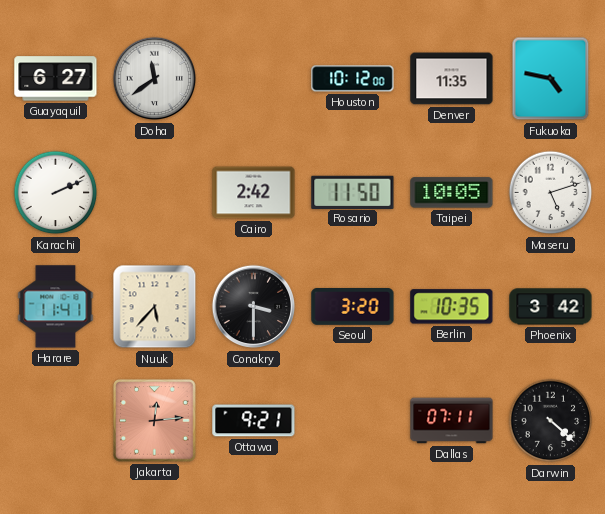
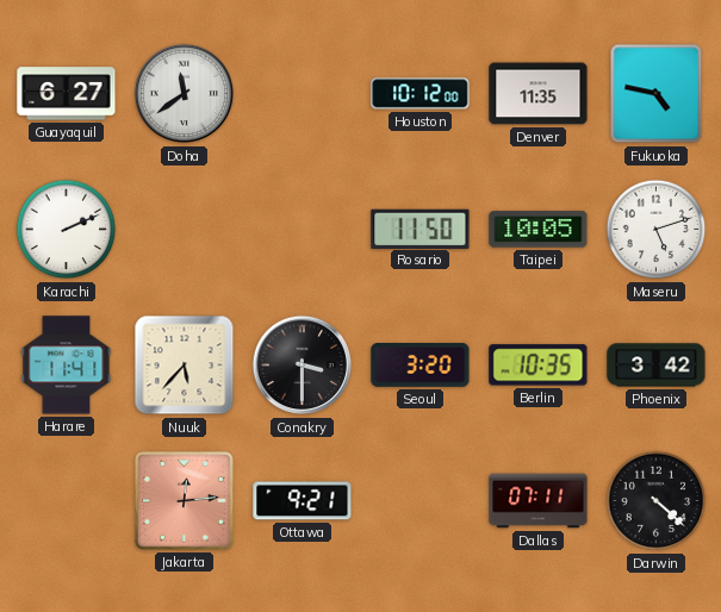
Cairo: 2:42 -> none (254, 193)
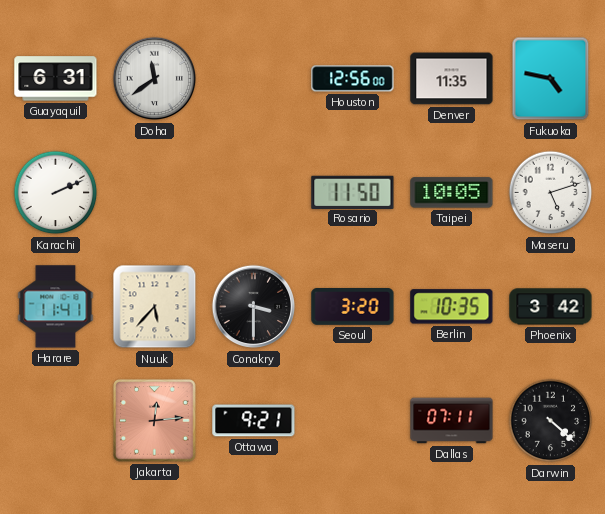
Guayaquil: 6:27 -> 6:31 (56, 79)
Houston: 10:12 -> 12:56 (353, 79)
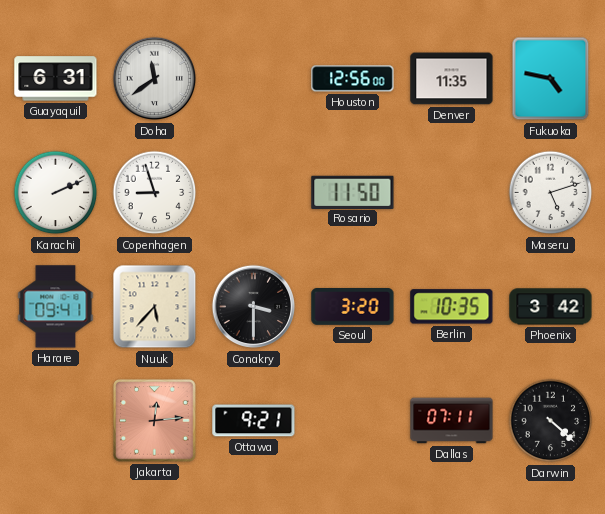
Copenhagen: none -> 8:57 (155, 193)
Taipei: 10:05 -> none (452, 193)
Harare: 11:41 -> 09:41 (56, 307)
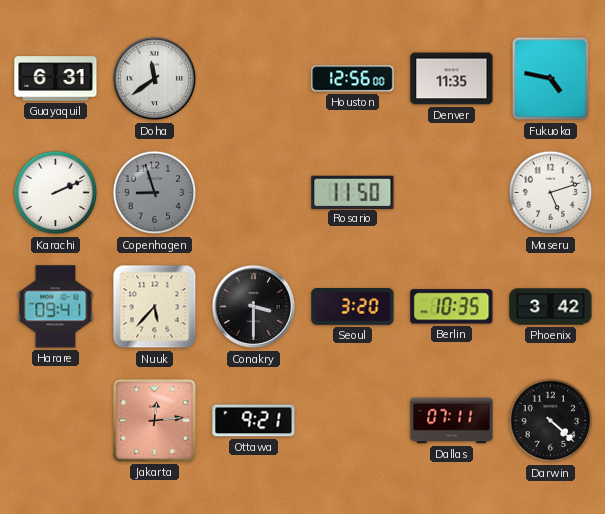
Copenhagen dial: white -> grey (155, 193)
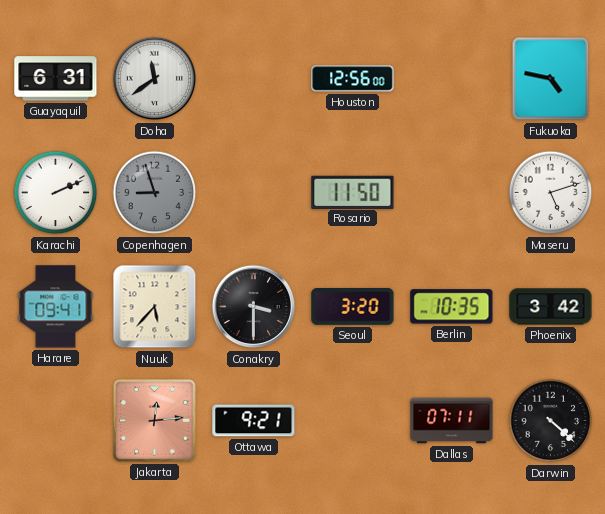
Denver: 11:35 -> none (452, 79)
